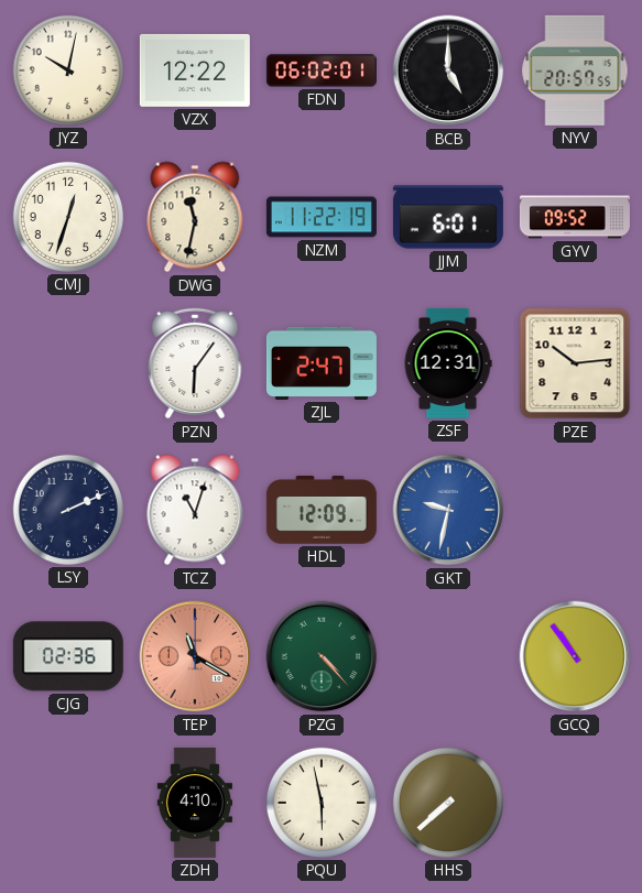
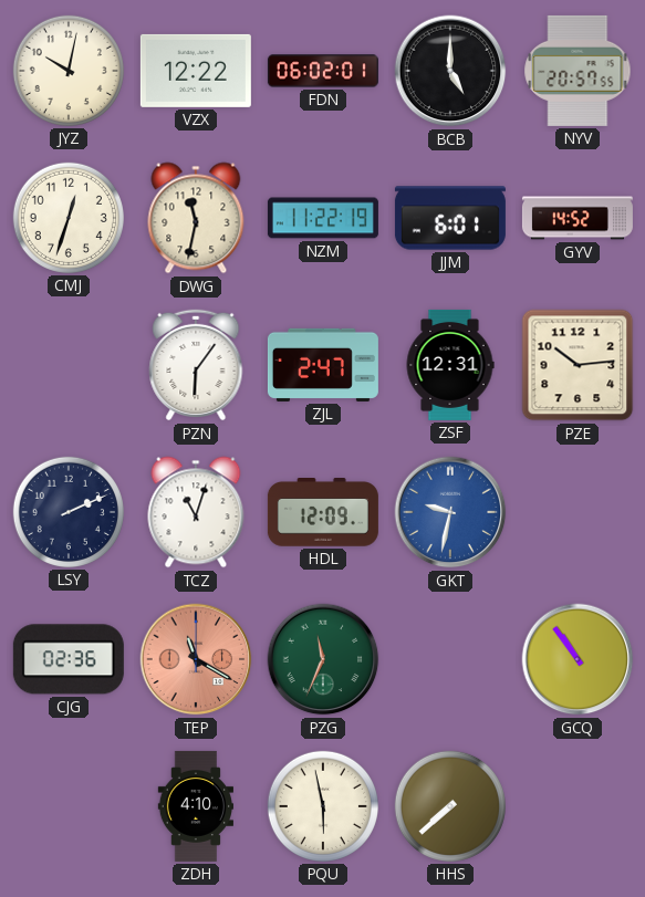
GYV: 09:52 -> 14:52 (578, 218)
PZG: 4:23 -> 11:34 (323, 659)
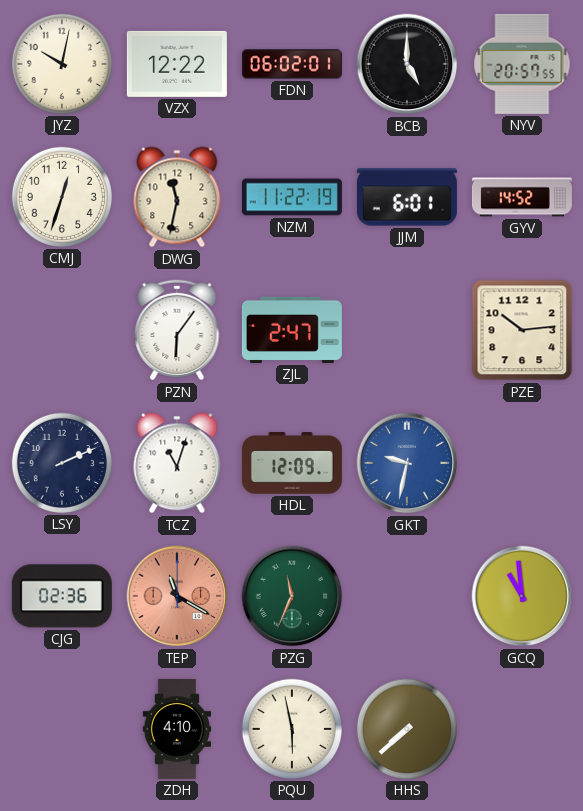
ZSF: 12:31 -> none (450, 365)
GCQ: 10:54 -> 10:59 (522, 596)
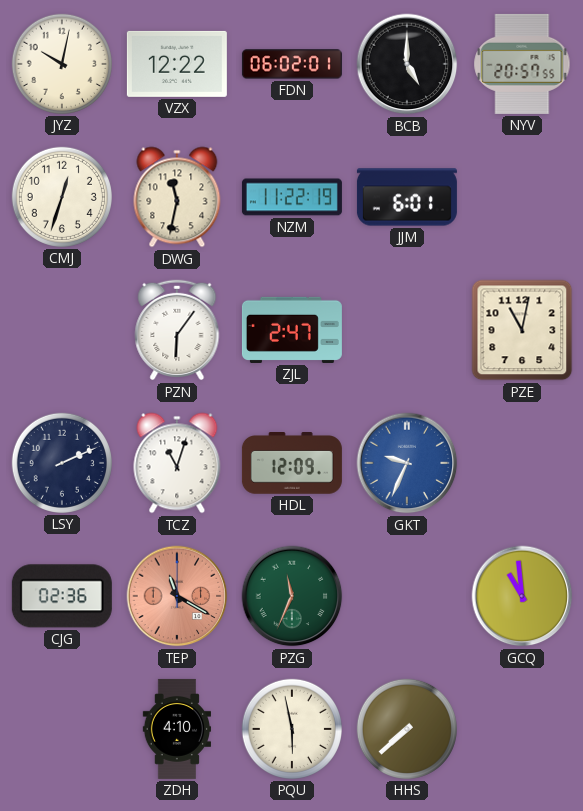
GYV: 14:52 -> none (522, 197)
PZE: 10:14 -> 11:02 (522, 330)
GKT: 9:32 -> 9:34 (407, 463)
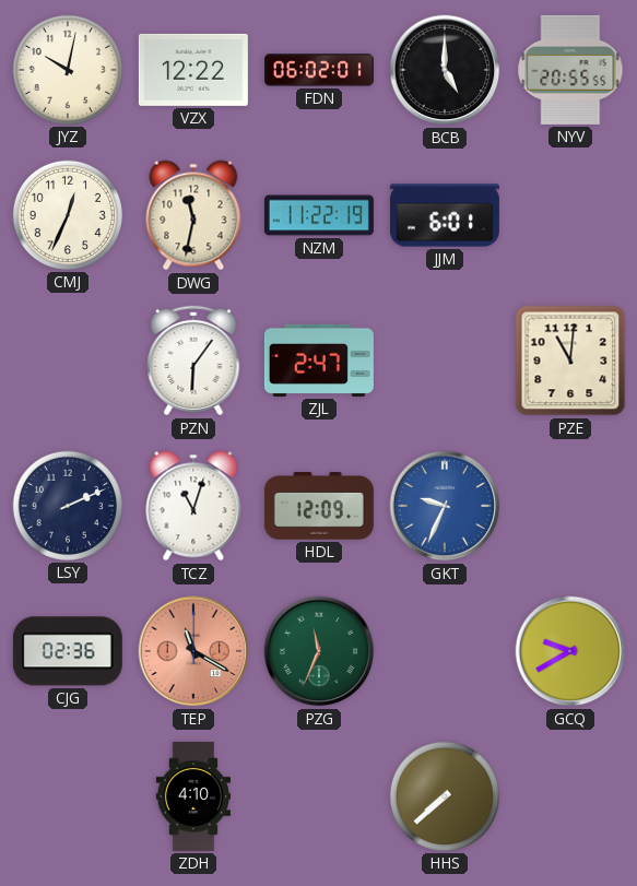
NYV: 20:57 -> 20:55 (570, 70)
CMJ: 12:33 -> 12:34 (68, 215)
PZE: 11:02 -> 11:01 (570, 361)
GCQ: 10:59 -> 9:40 (570, 651)
PQU: 5:58 -> none (292, 729)
